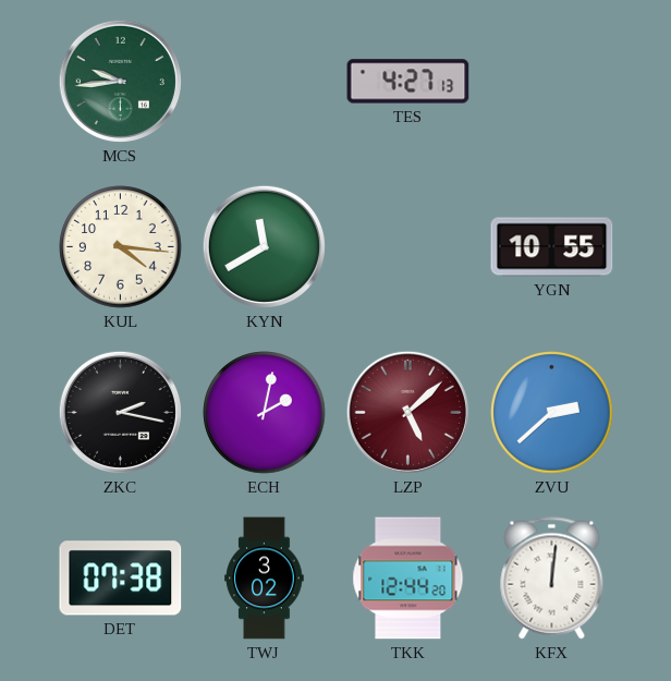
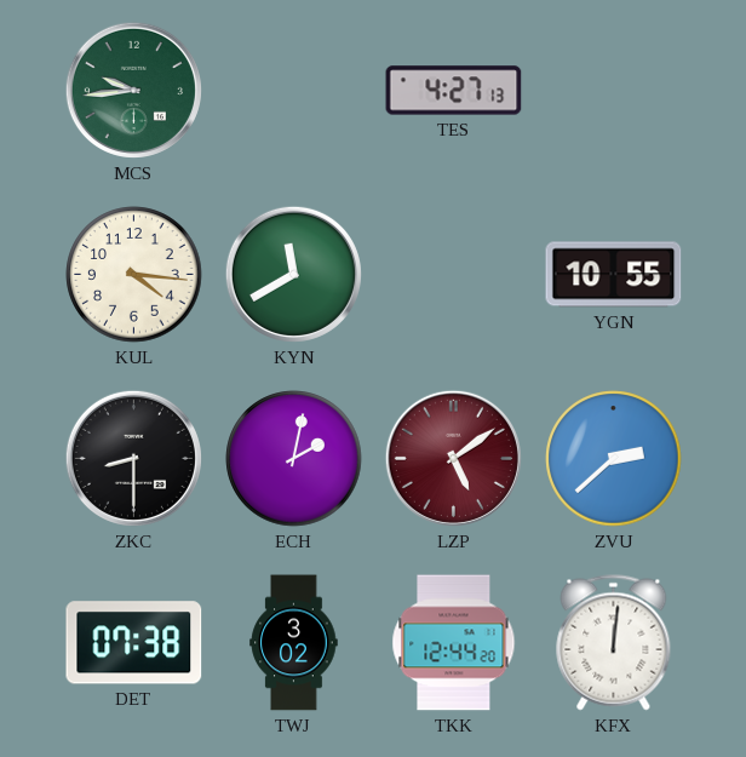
ZKC: 2:17 -> 8:30 (133, 458)
LZP: 5:08 -> 5:09 (453, 458)
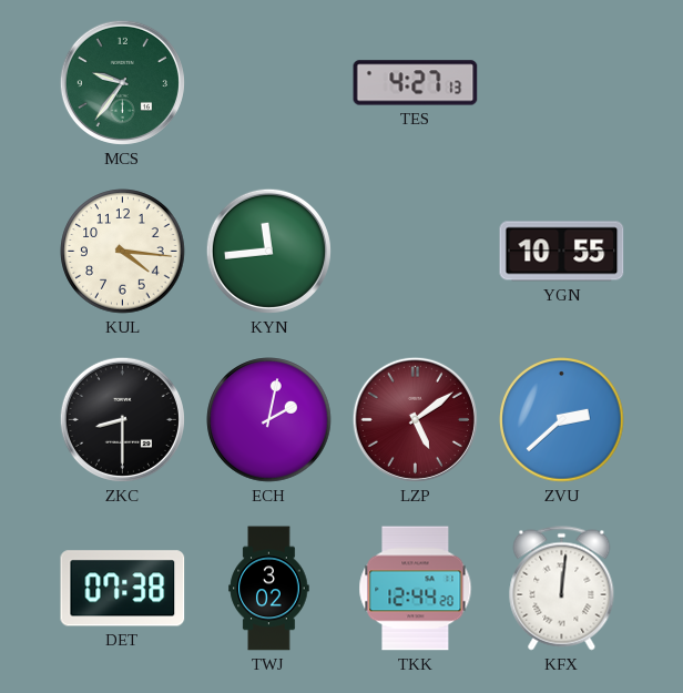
MCS: 9:44 -> 9:36 (122, 82)
KYN: 11:40 -> 11:44 (268, 251)
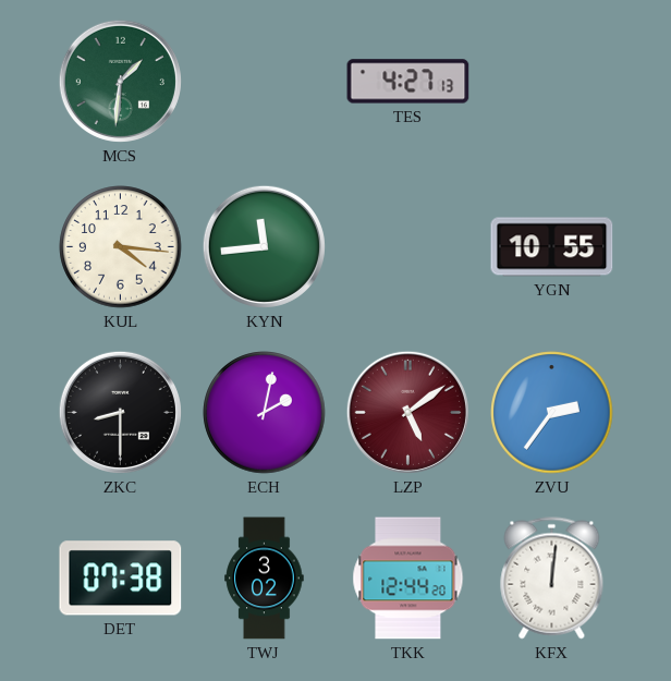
MCS: 9:36 -> 1:31 (120, 81)
ZVU: 2:38 -> 2:36 (552, 413)
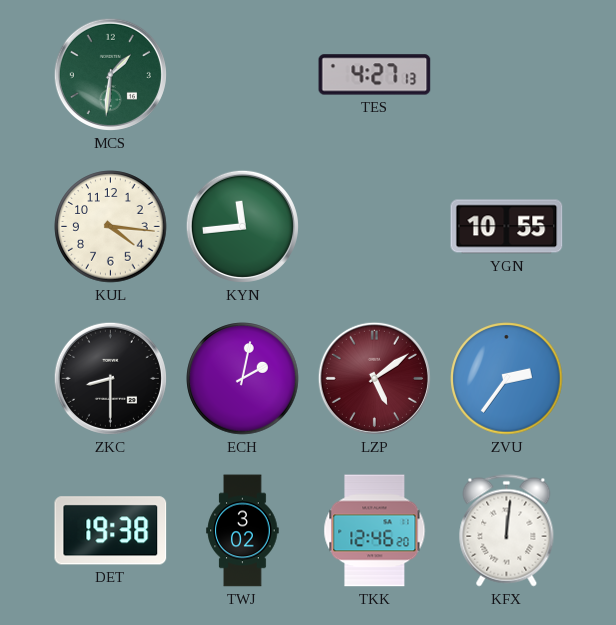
DET: 07:38 -> 19:38 (111, 531)
TKK: 12:44 -> 12:46 (375, 531)
